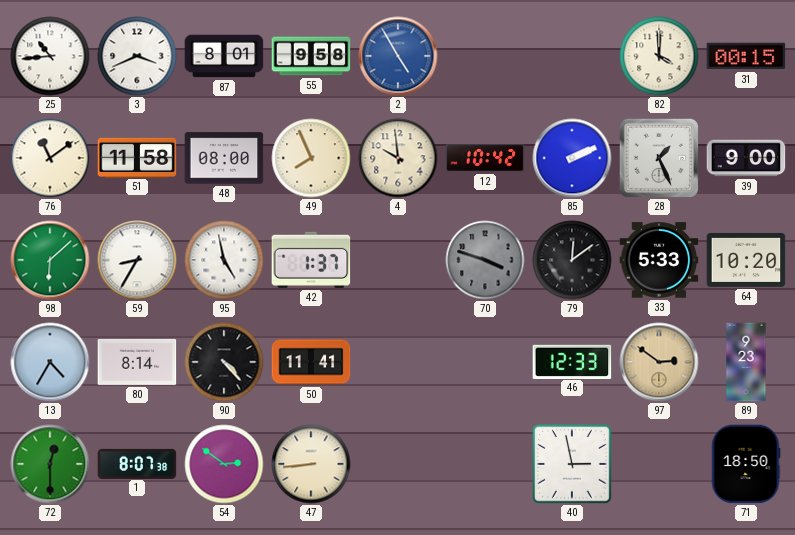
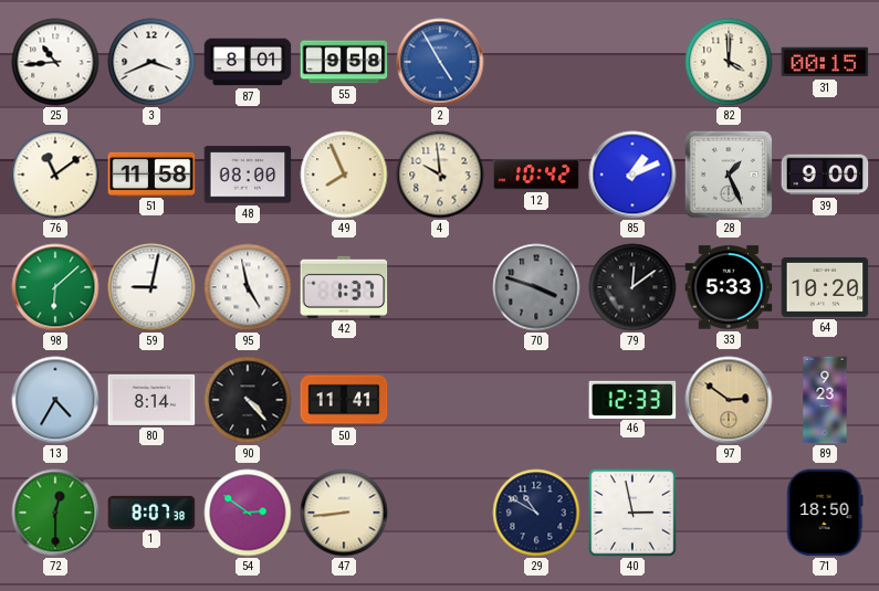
85: 2:11 -> 1:11 (632, 175)
59: 8:35 -> 9:02 (151, 287)
29: none -> 10:50 (536, 513)
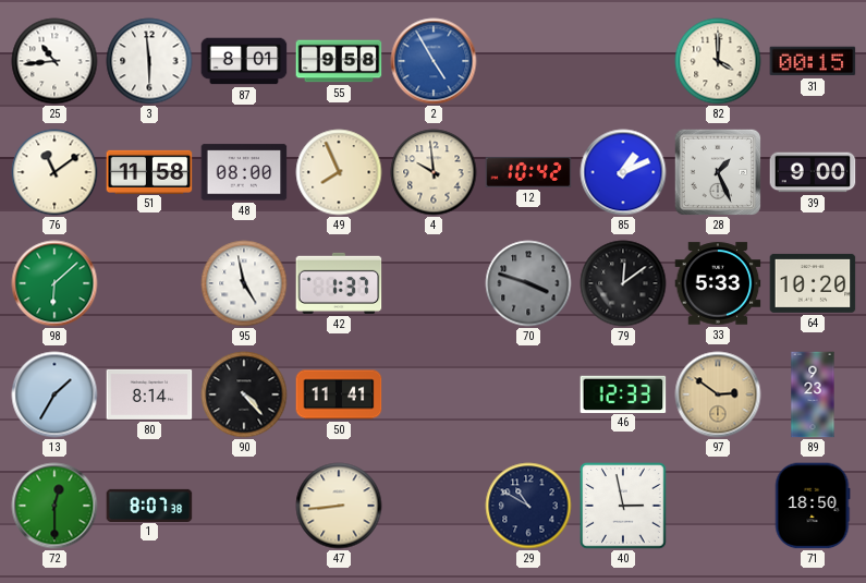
3: 3:41 -> 5:59 (149, 61)
59: 9:02 -> none (151, 287)
13: 4:35 -> 1:35 (54, 394)
54: 2:51 -> none (248, 513)
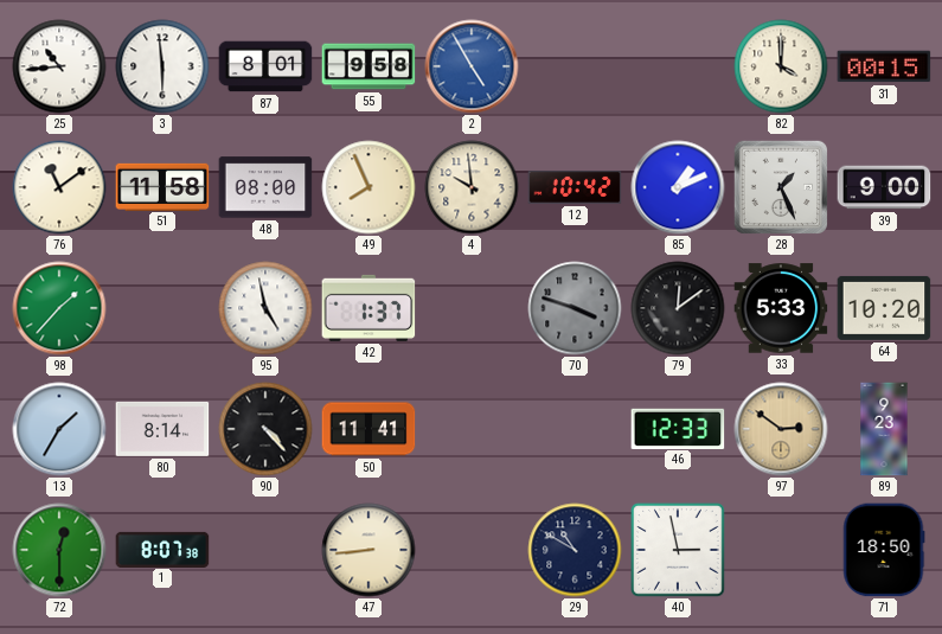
98: 6:08 -> 1:37 (59, 308)
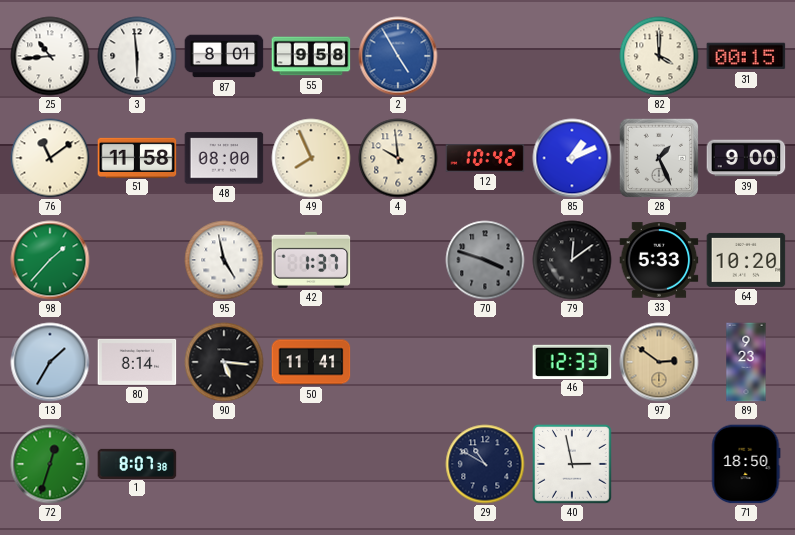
90: 4:23 -> 5:16 (224, 362)
72: 12:30 -> 12:33 (50, 464)
47: 8:44 -> none (369, 550)
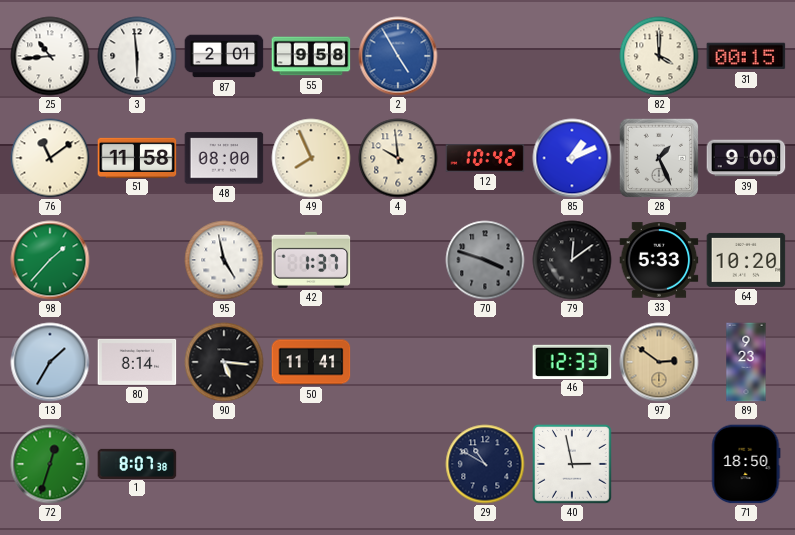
87: 8:01 -> 2:01 (224, 56)
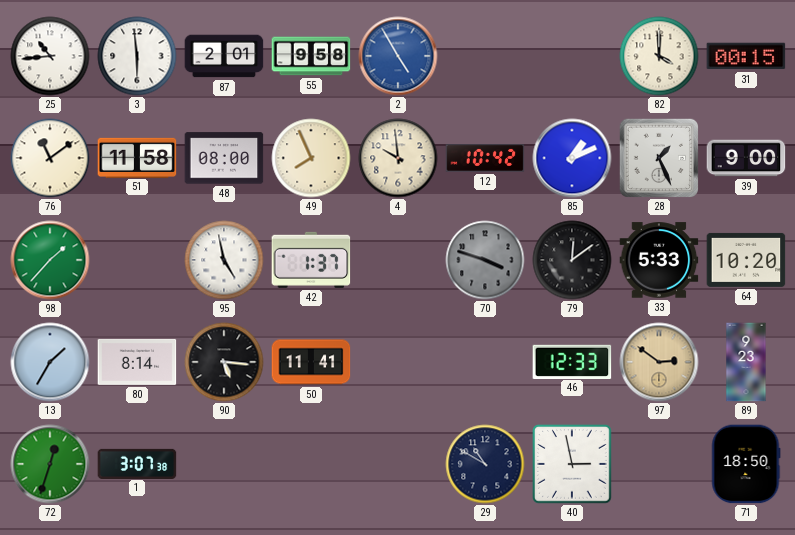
1: 8:07 -> 3:07 (137, 463)
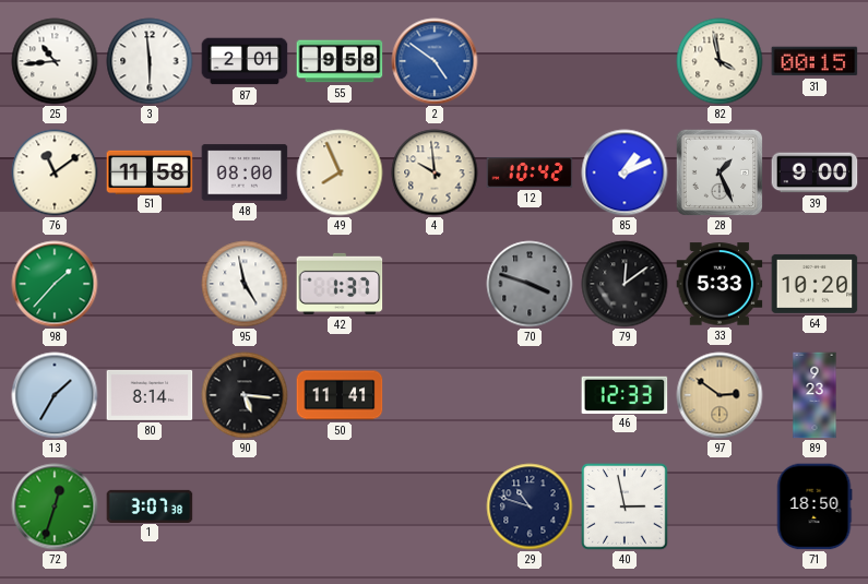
2: 4:55 -> 4:51 (435, 61)
82: 4:00 -> 3:58 (720, 61)
29: 10:50 -> 10:48 (530, 506)
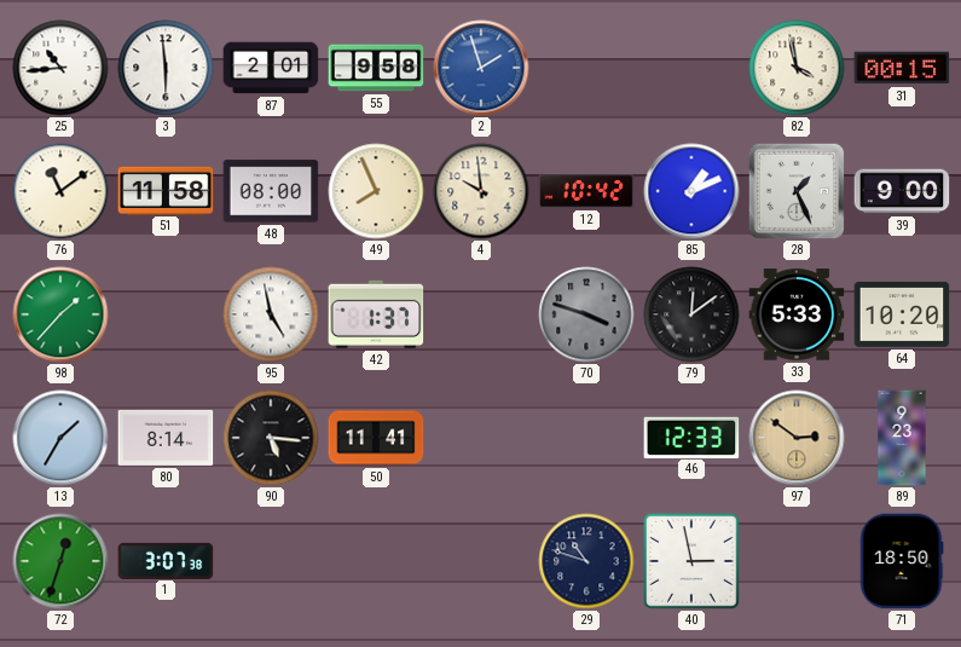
2: 4:51 -> 1:57 (481, 68)
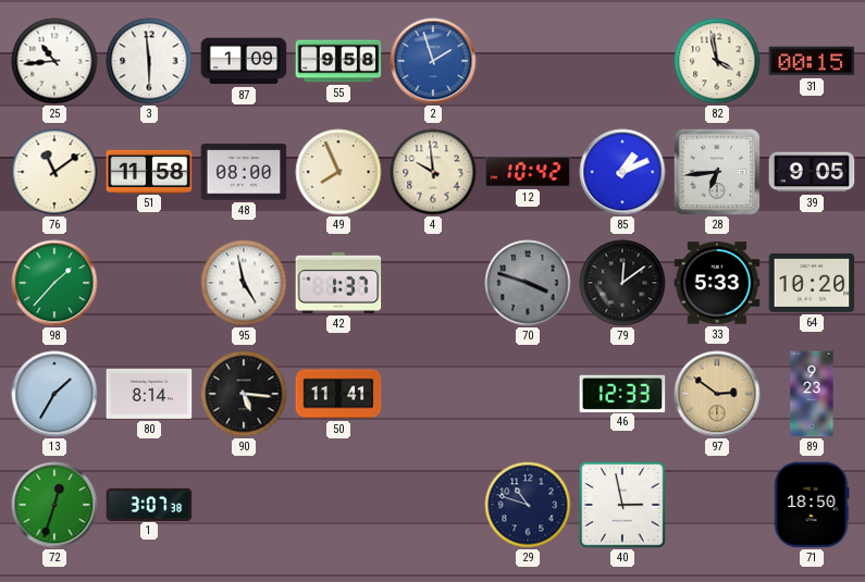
87: 2:01 -> 1:09 (244, 61)
28: 1:26 -> 6:44 (716, 171)
39: 9:00 -> 9:05 (812, 172)
